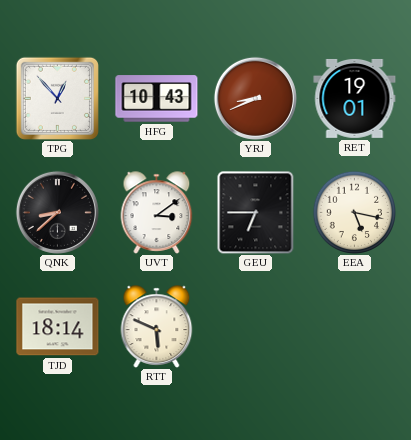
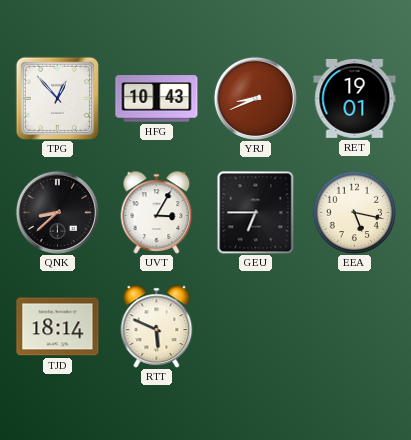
UVT: 3:09 -> 3:05 (157, 213)
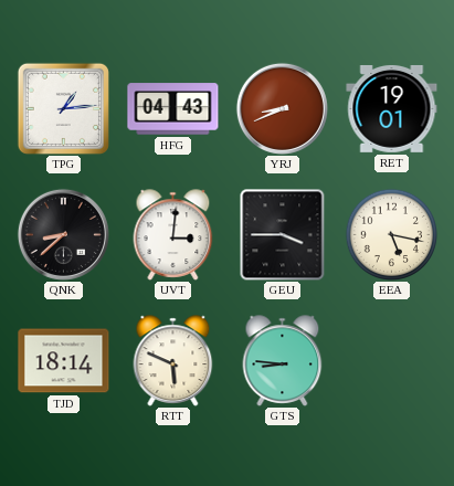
TPG: 12:53 -> 1:14 (63, 108)
HFG: 10:43 -> 04:43 (173, 109)
UVT: 3:05 -> 3:01 (173, 235)
GEU: 6:45 -> 3:45 (283, 234)
GTS: none -> 8:46 (283, 361)
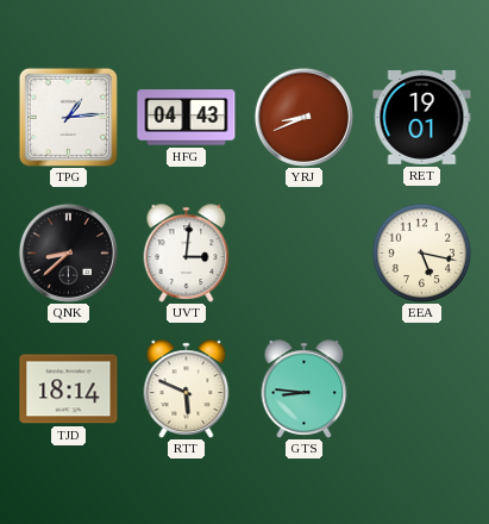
GEU: 3:45 -> none (283, 234)
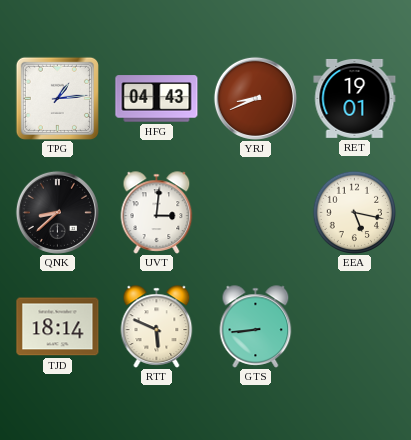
GTS: 8:46 -> 8:44 (256, 327)
